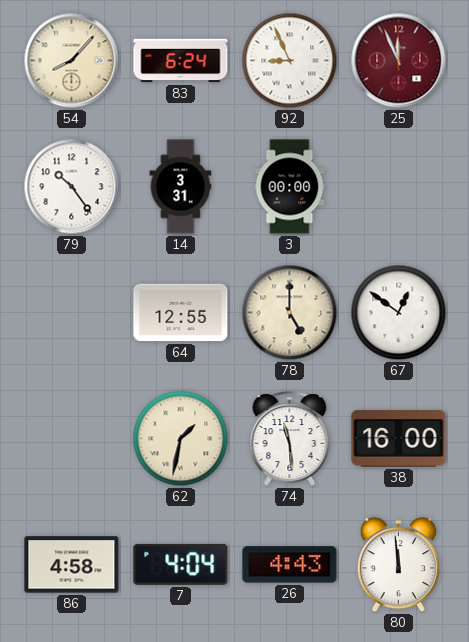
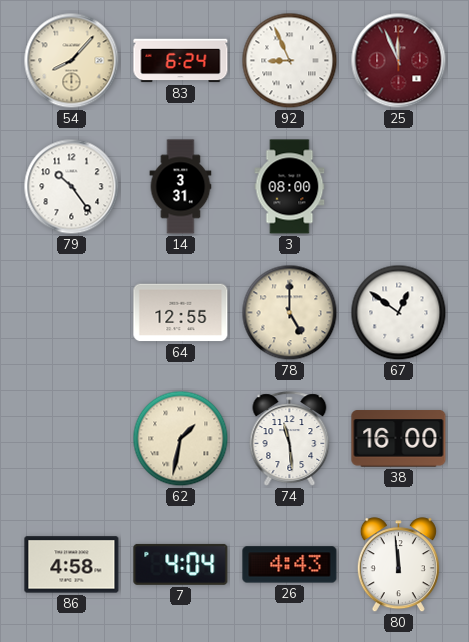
3: 00:00 -> 08:00 (290, 187)
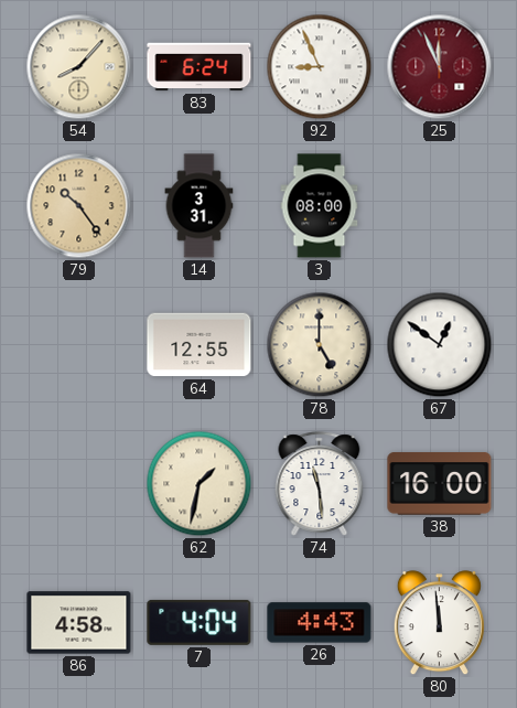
79 dial: white -> champagne (79, 206)
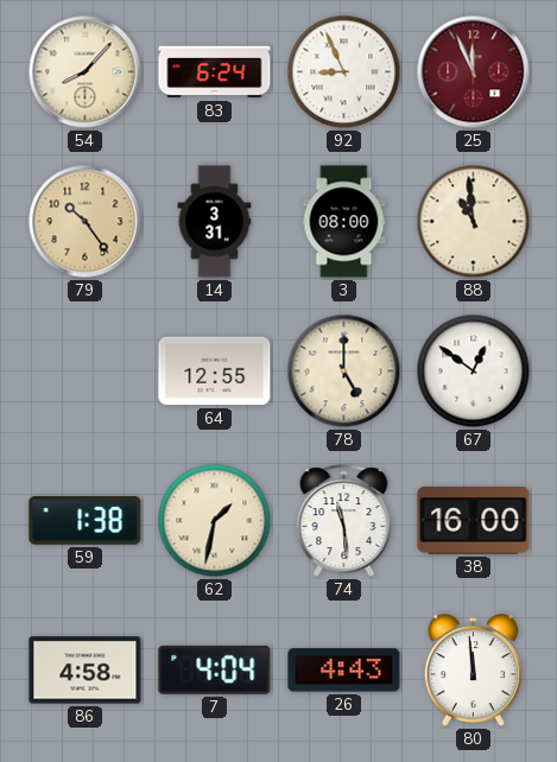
88: none -> 10:59 (474, 222)
59: none -> 1:38 (86, 520)
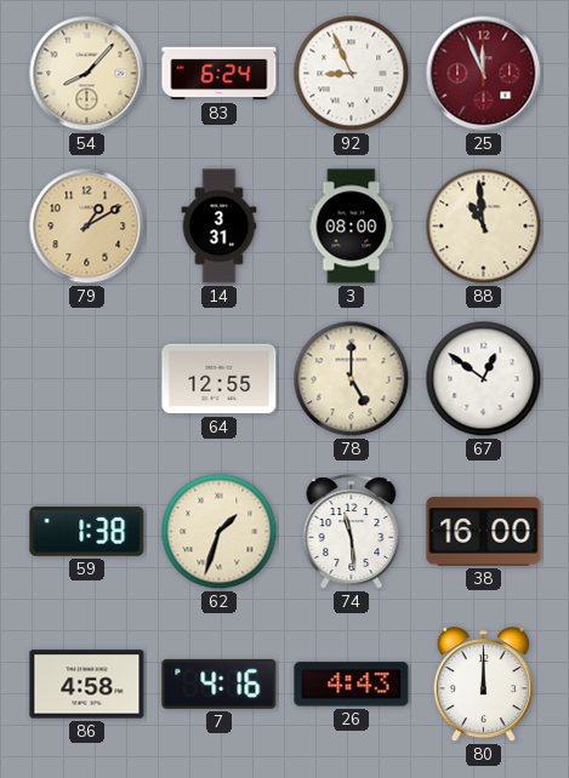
79: 10:24 -> 1:10 (87, 227)
62: 1:32 -> 1:33 (220, 532)
7: 4:04 -> 4:16 (220, 683)
80: 11:59 -> 12:00 (483, 685)
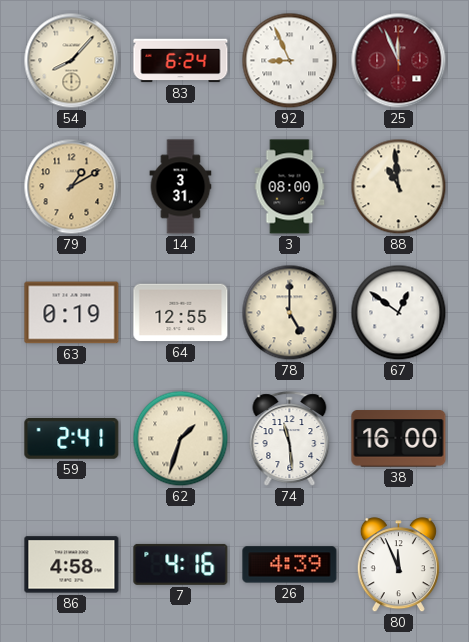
63: none -> 0:19 (72, 313)
59: 1:38 -> 2:41 (72, 438)
26: 4:43 -> 4:39 (290, 565)
80: 12:00 -> 11:56 (398, 565)
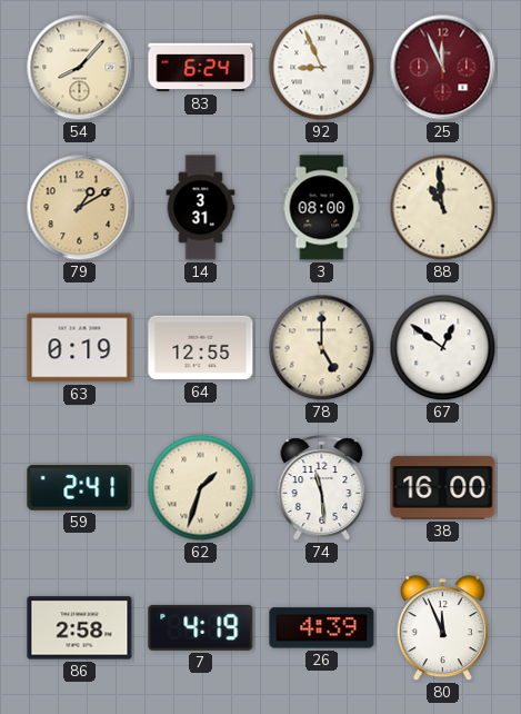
86: 4:58 -> 2:58 (80, 628)
7: 4:16 -> 4:19 (201, 627)
